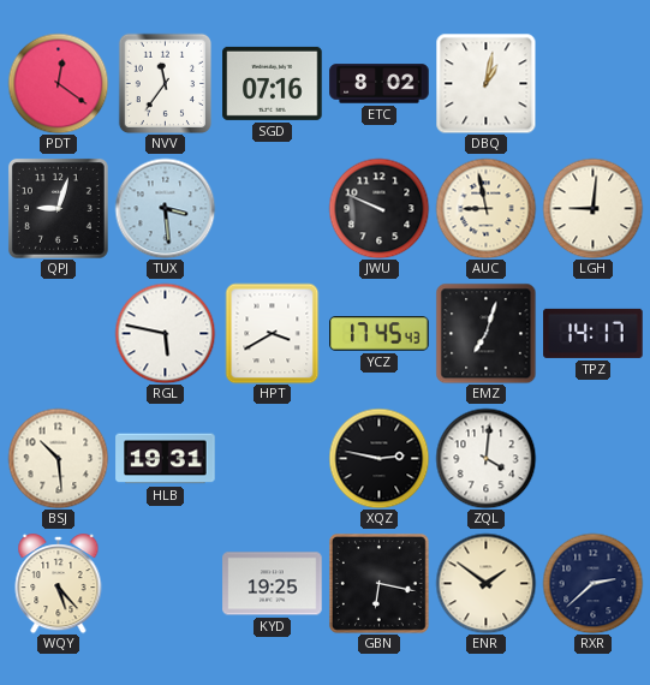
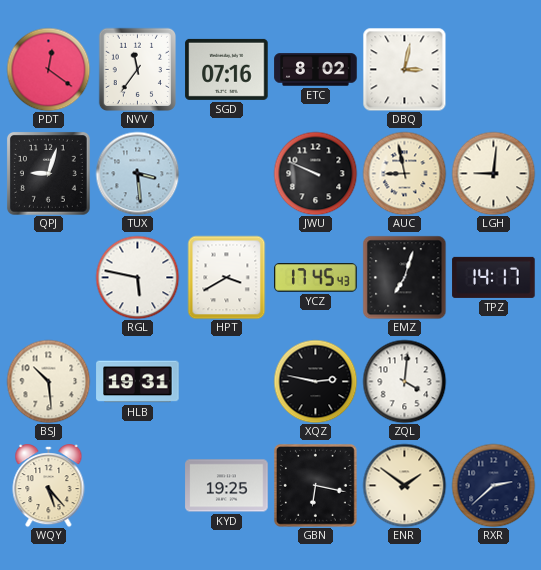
DBQ: 1:02 -> 3:02 (404, 69)
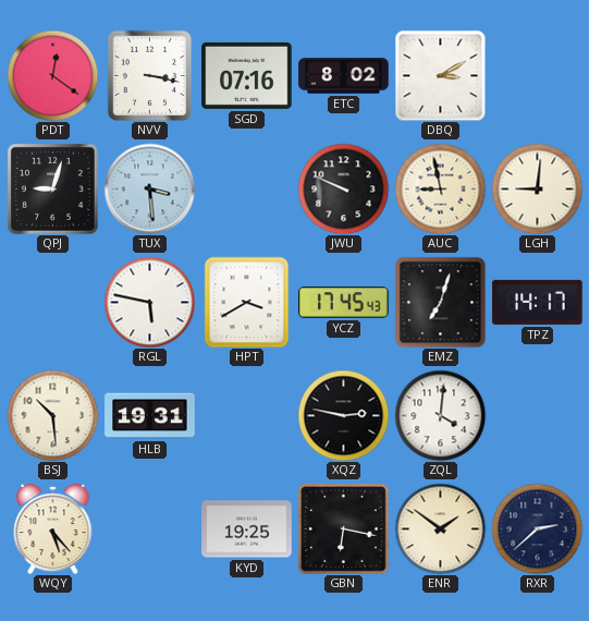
NVV: 11:36 -> 3:17 (149, 75)
DBQ: 3:02 -> 3:10 (440, 75)
